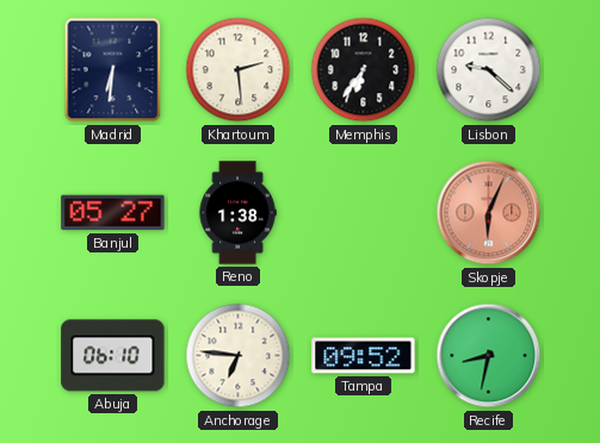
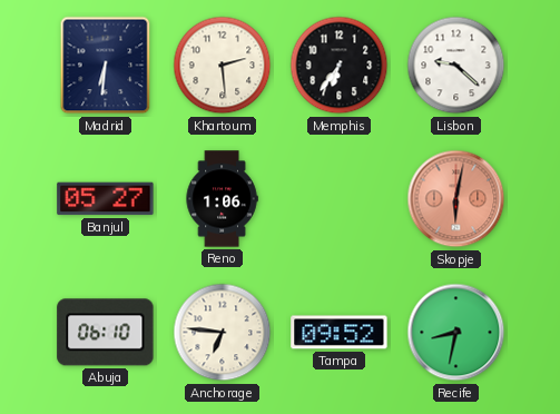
Reno: 1:38 -> 1:06 (222, 199)
Skopje: 6:04 -> 6:02 (456, 199)
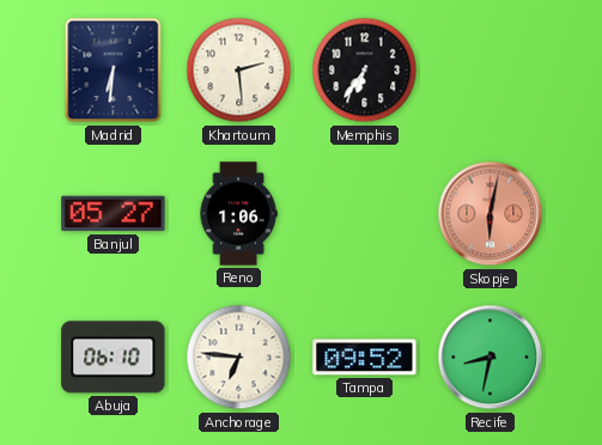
Lisbon: 9:22 -> none (456, 66)
